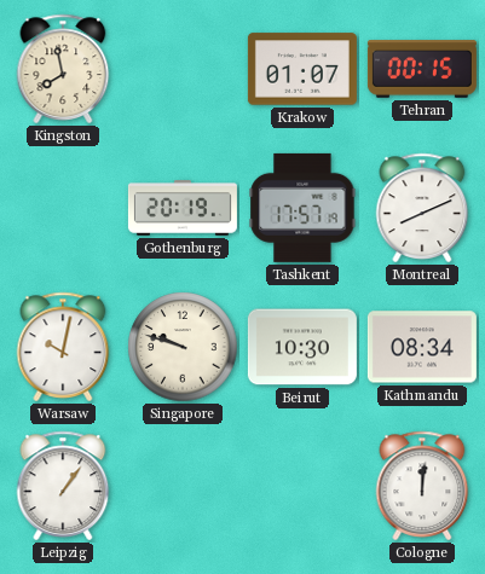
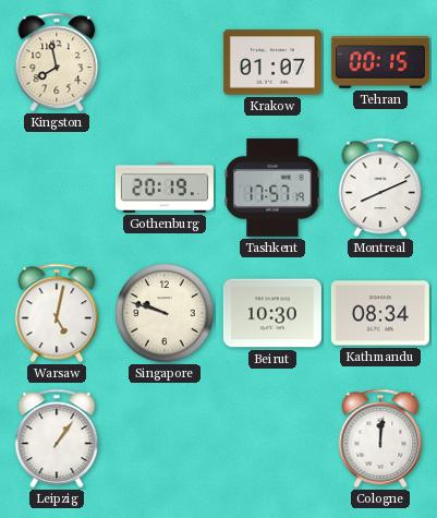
Warsaw: 10:02 -> 5:02 (57, 313)
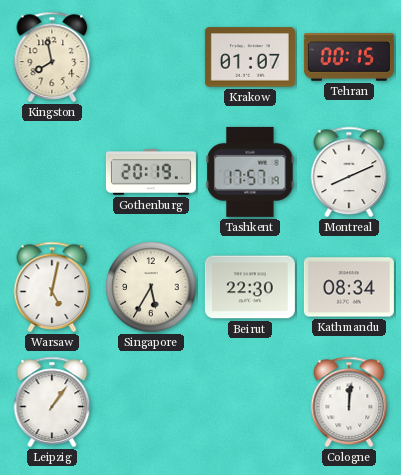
Singapore: 9:48 -> 5:35 (151, 287)
Beirut: 10:30 -> 22:30 (250, 287)
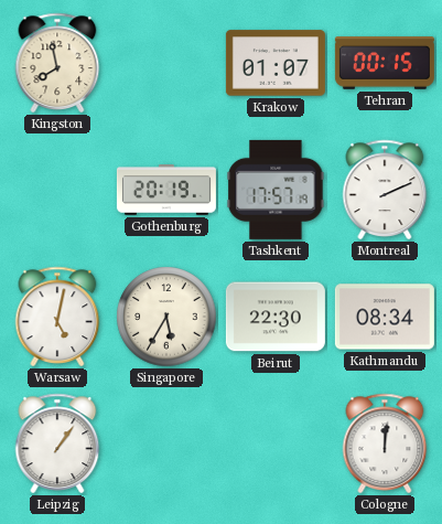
Montreal: 8:11 -> 2:11 (385, 190)
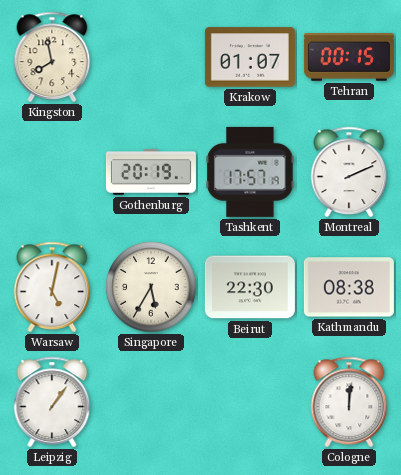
Kathmandu: 08:34 -> 08:38 (349, 287)
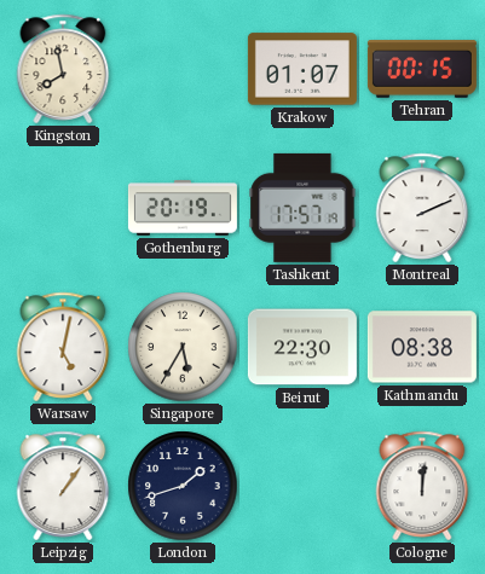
London: none -> 1:42 (183, 486)
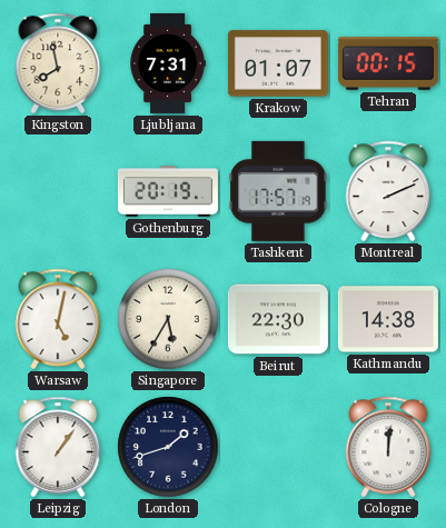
Ljubljana: none -> 7:31 (168, 63)
Kathmandu: 08:38 -> 14:38 (388, 319)
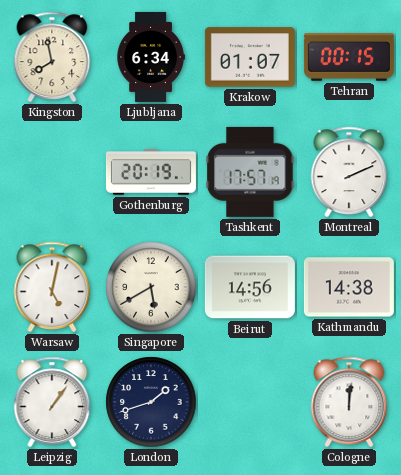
Ljubljana: 7:31 -> 6:34 (151, 57)
Singapore: 5:35 -> 5:40 (151, 287)
Beirut: 22:30 -> 14:56 (250, 287)
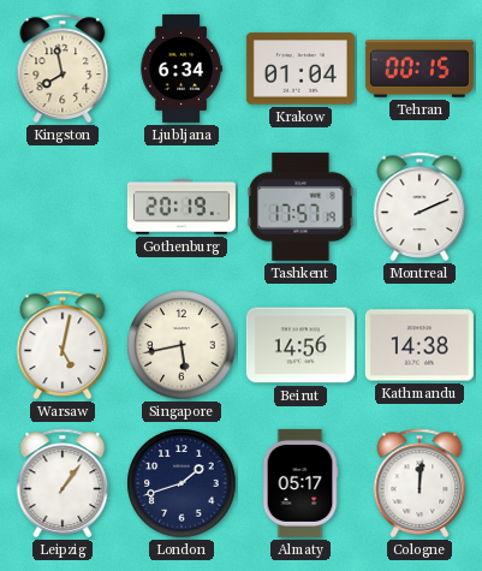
Krakow: 01:07 -> 01:04 (300, 69)
Singapore: 5:40 -> 5:43 (182, 345)
Almaty: none -> 05:17 (300, 483)
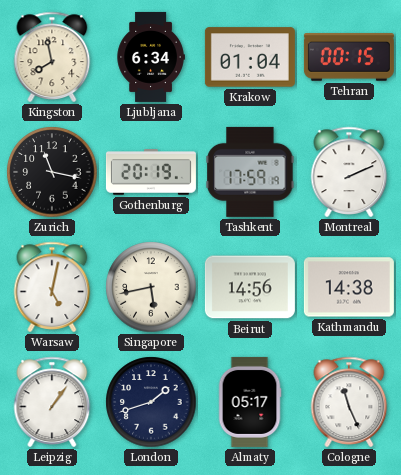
Zurich: none -> 11:17 (52, 172)
Tashkent: 17:57 -> 17:59 (250, 172)
Cologne: 12:01 -> 11:26 (349, 402)
